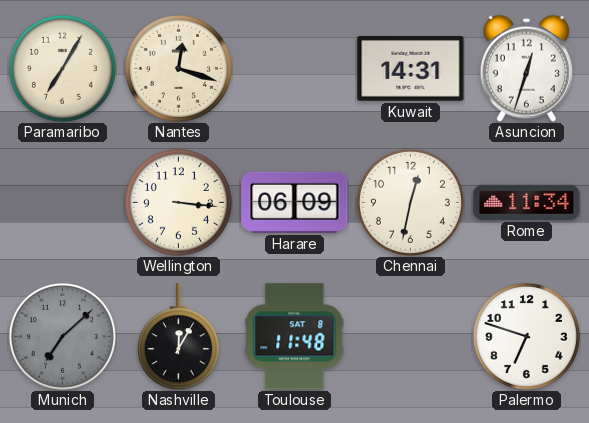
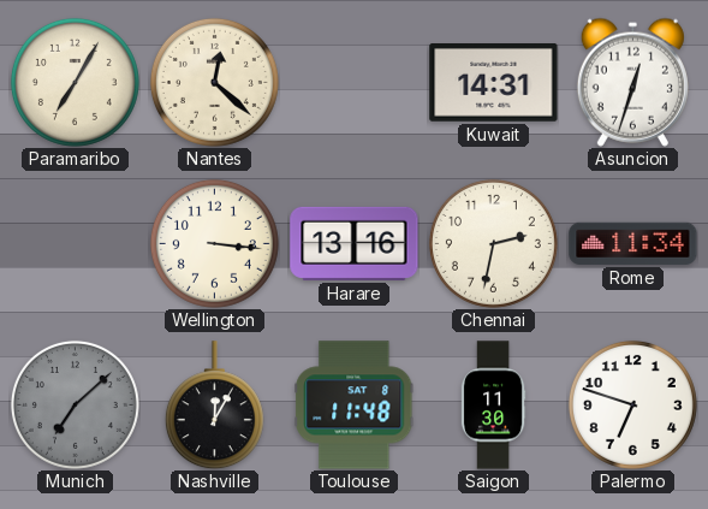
Nantes: 12:18 -> 12:22 (214, 82)
Harare: 06:09 -> 13:16 (355, 243)
Chennai: 12:32 -> 2:32 (493, 243)
Saigon: none -> 11:30 (493, 406)
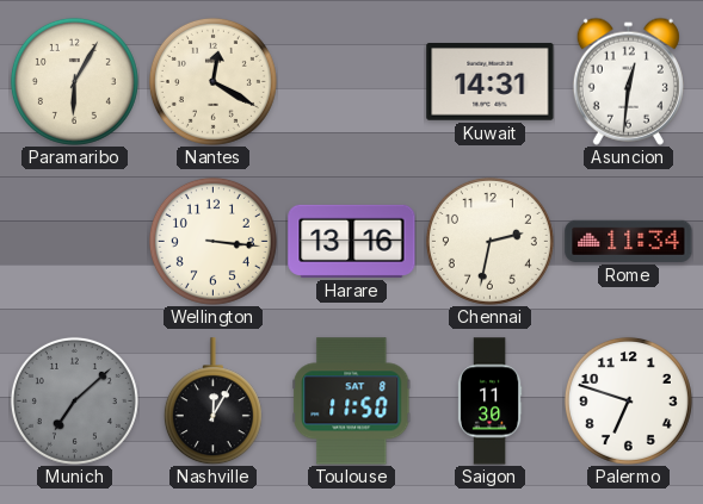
Paramaribo: 7:05 -> 6:05 (74, 81)
Nantes: 12:22 -> 12:20 (212, 81)
Asuncion: 12:33 -> 12:31 (628, 81)
Toulouse: 11:48 -> 11:50 (352, 402)
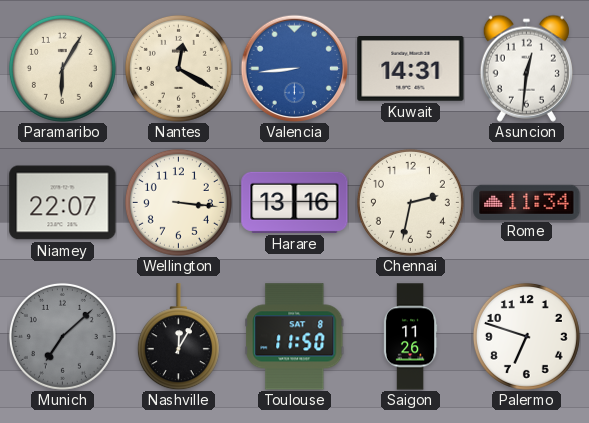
Valencia: none -> 8:44 (294, 68)
Niamey: none -> 22:07 (63, 203)
Saigon: 11:30 -> 11:26 (410, 337)
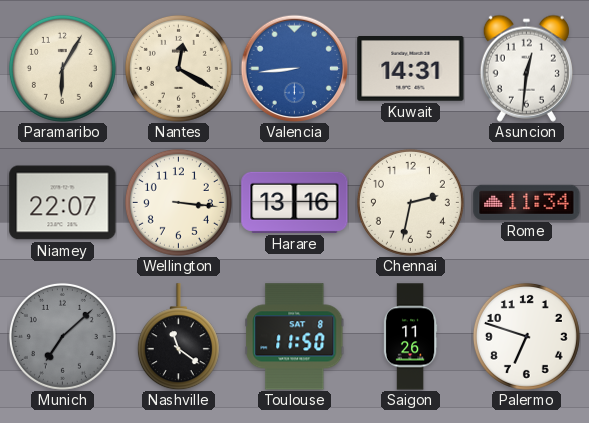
Nashville: 12:05 -> 11:21 (178, 337)
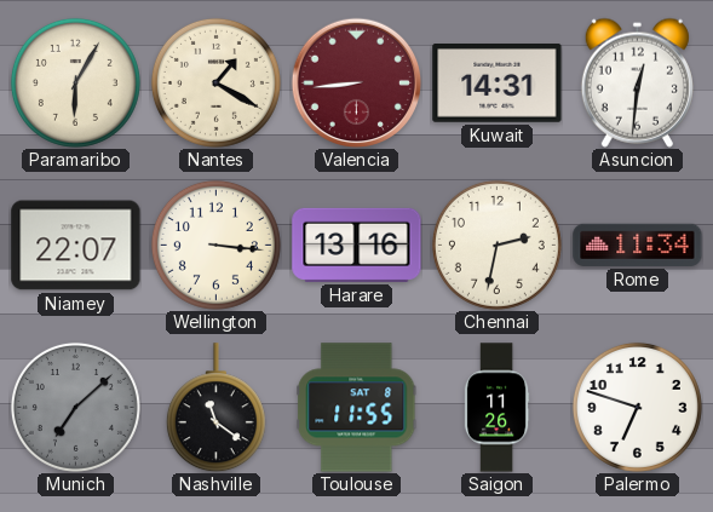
Nantes: 12:20 -> 1:20 (215, 82)
Valencia dial: blue -> burgundy (356, 82)
Toulouse: 11:50 -> 11:55 (357, 408)
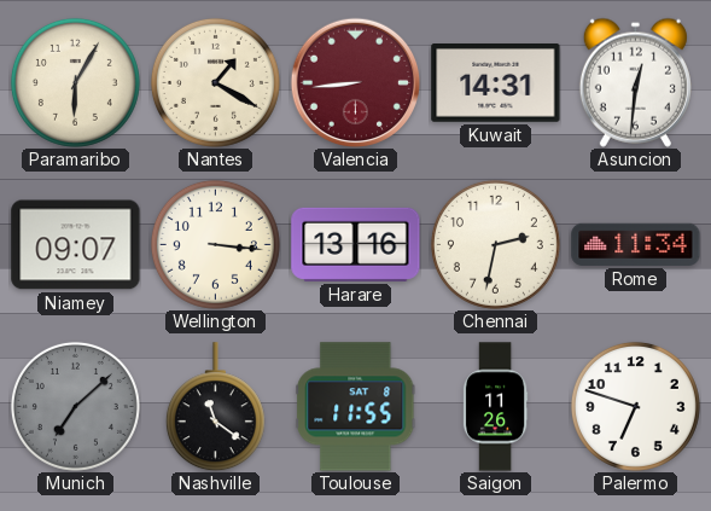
Niamey: 22:07 -> 09:07 (76, 245)
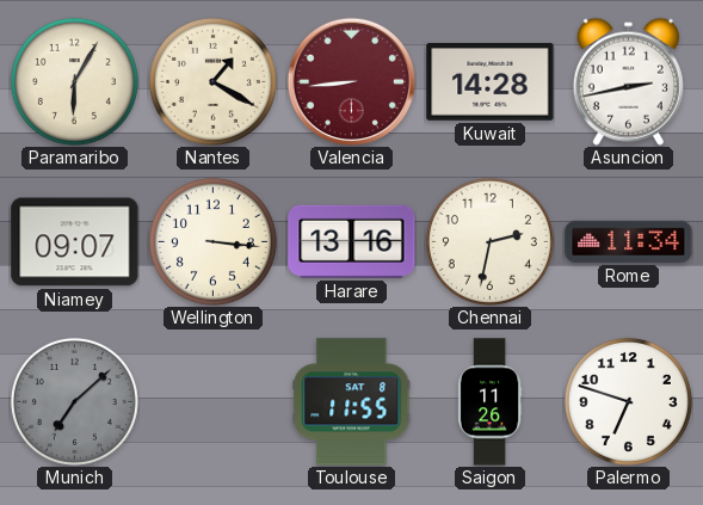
Kuwait: 14:31 -> 14:28 (491, 82)
Asuncion: 12:31 -> 2:43 (628, 81)
Nashville: 11:21 -> none (215, 407)
